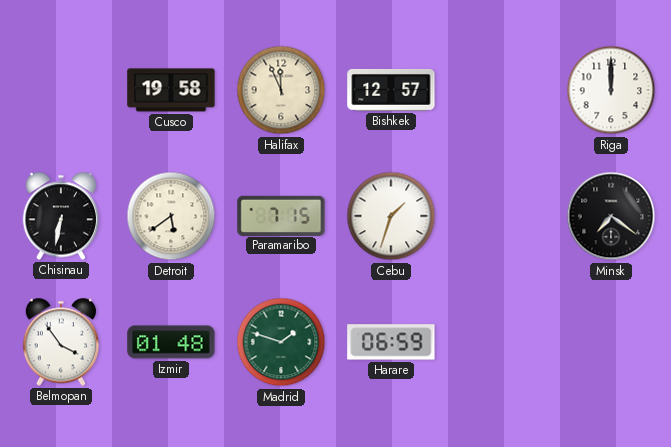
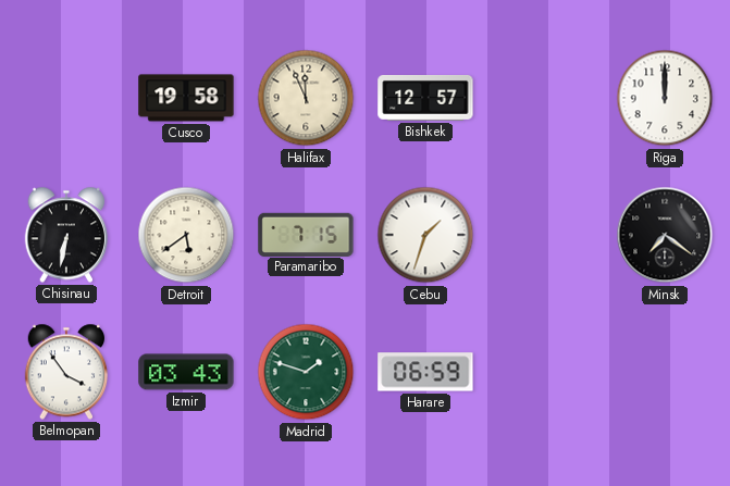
Izmir: 01:48 -> 03:43 (186, 372)
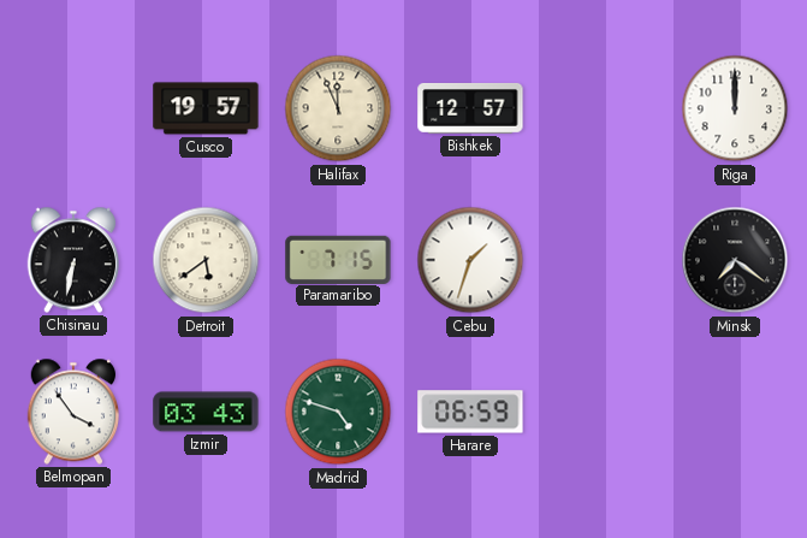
Cusco: 19:58 -> 19:57 (206, 108)
Madrid: 1:48 -> 4:48 (338, 412)
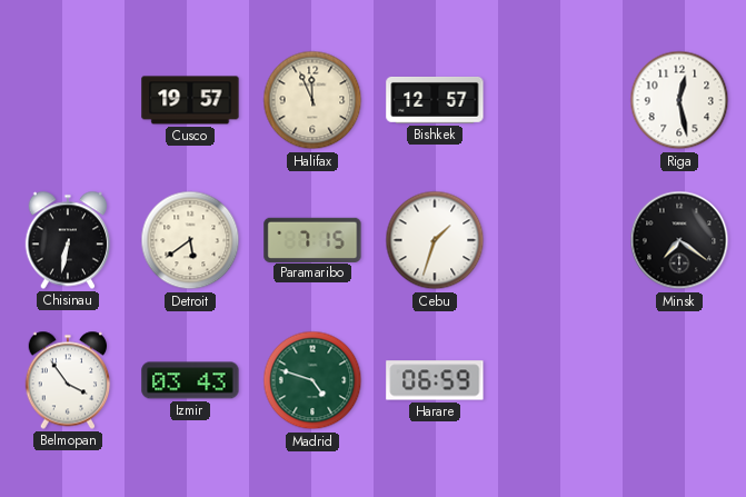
Riga: 12:00 -> 12:28 (679, 100)
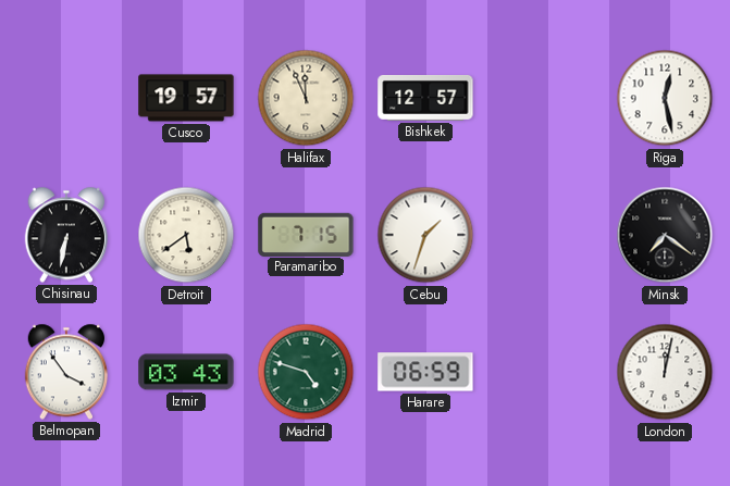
London: none -> 12:02 (665, 372)
